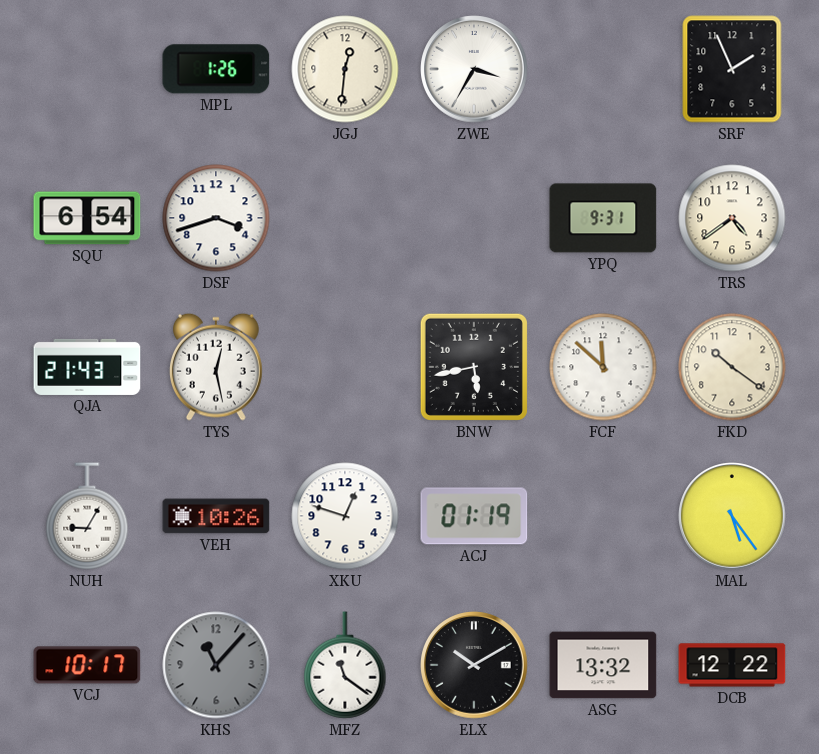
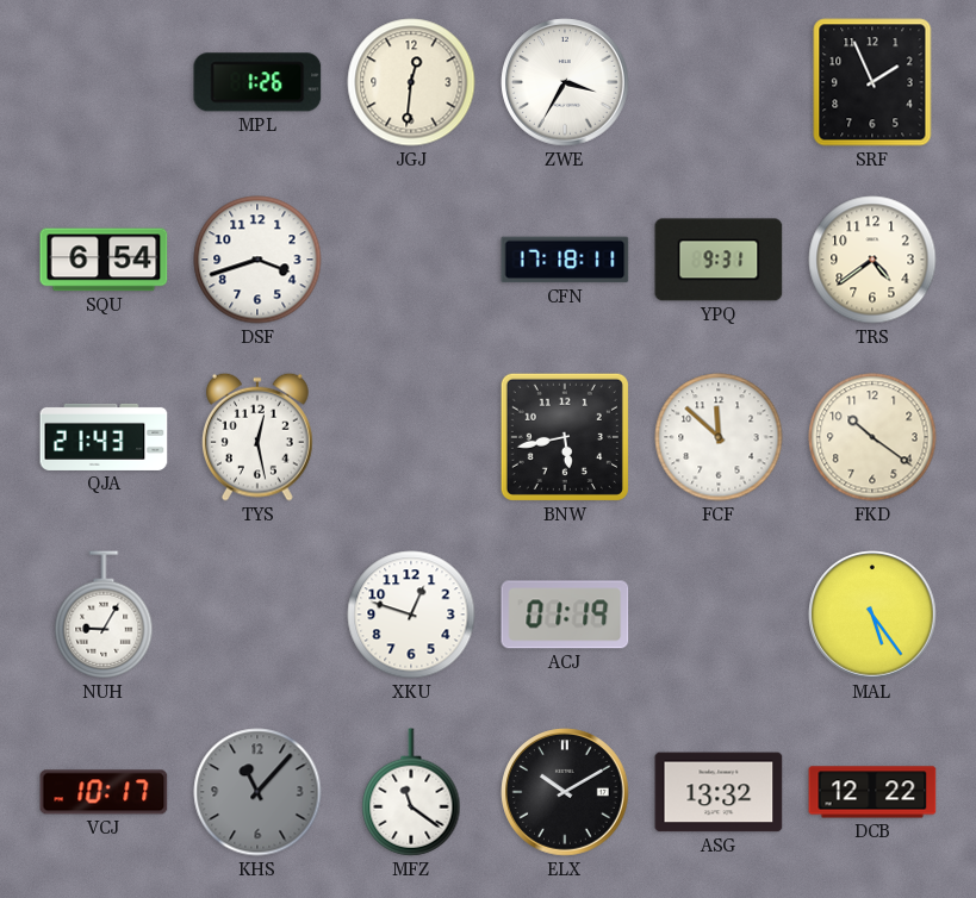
CFN: none -> 17:18 (565, 260)
VEH: 10:26 -> none (216, 516)
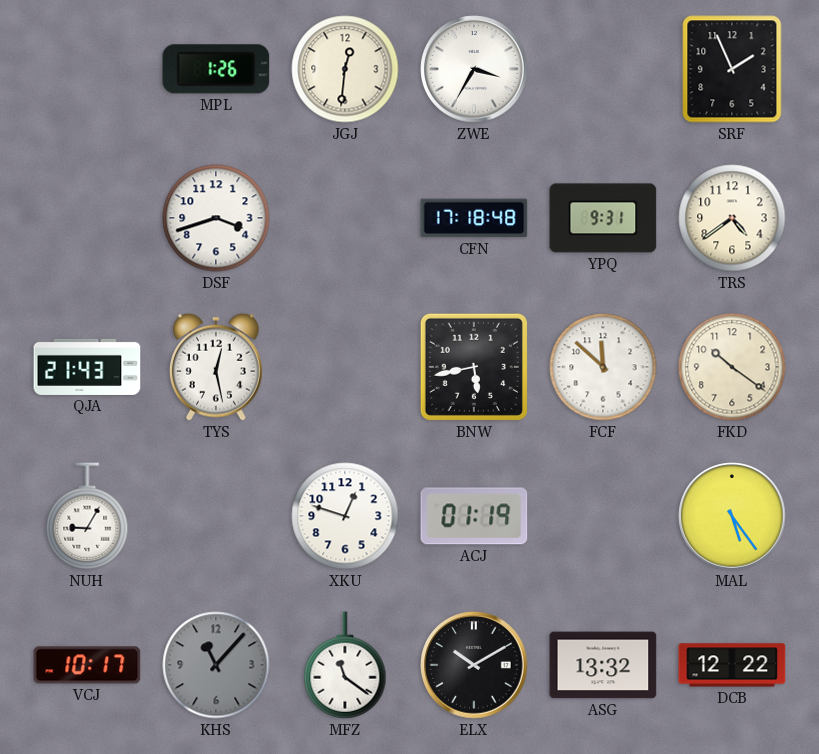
SQU: 6:54 -> none (104, 260)
CFN: 17:18:11 -> 17:18:48 (474, 218)
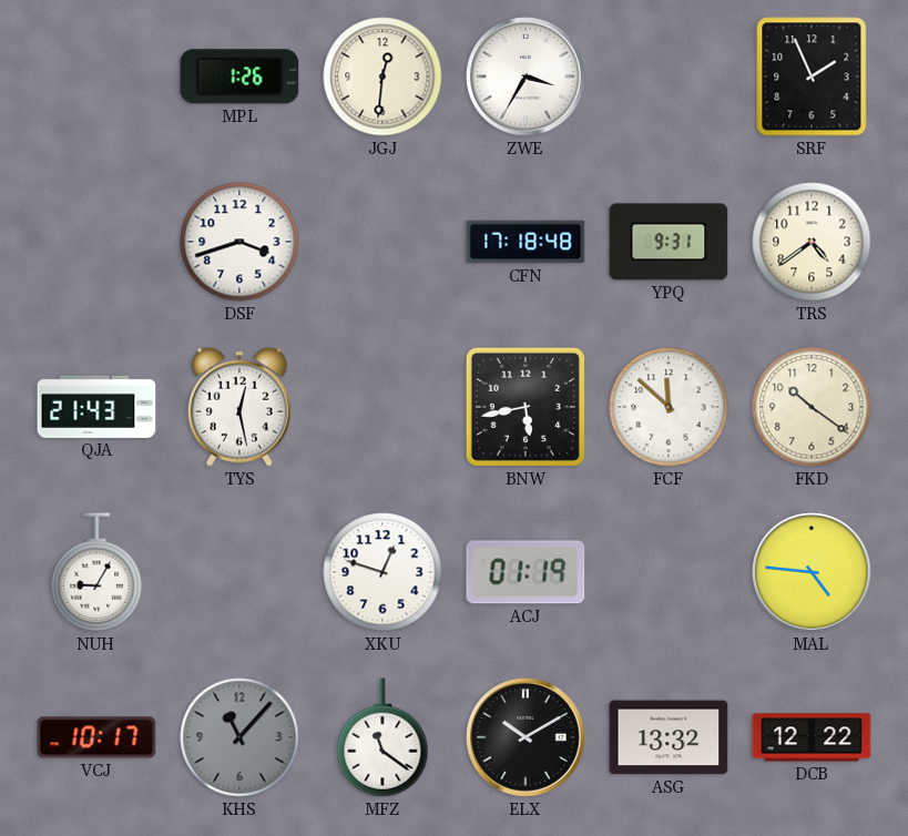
MAL: 5:24 -> 4:46 (812, 572)
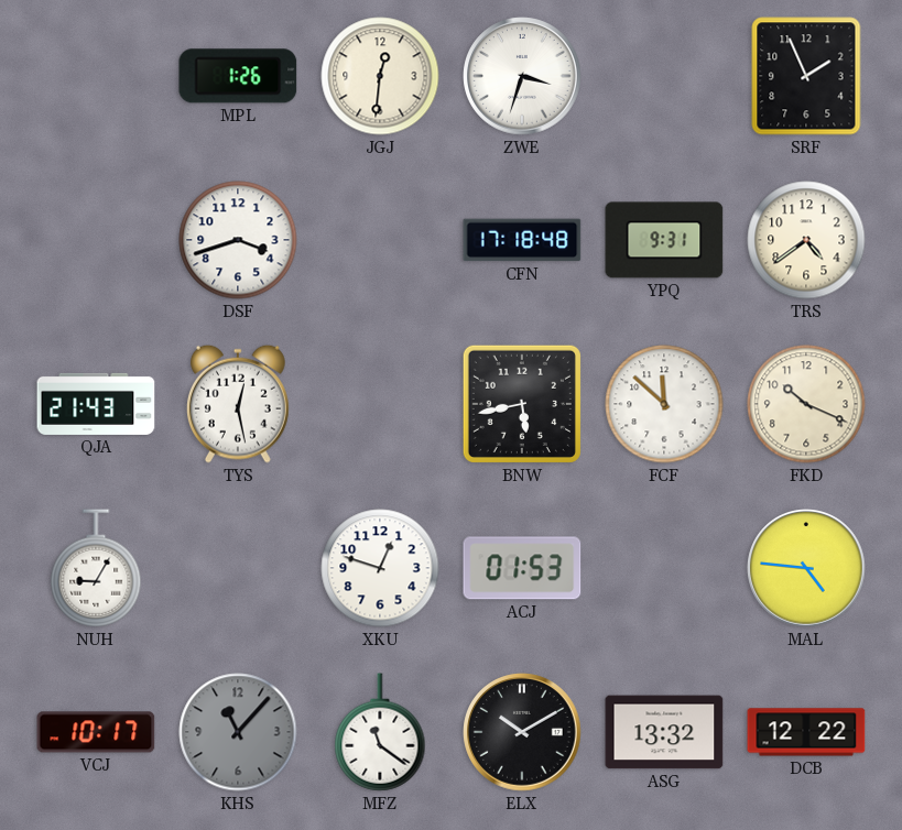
ZWE: 3:35 -> 3:33 (522, 76)
FKD: 10:21 -> 10:19 (806, 404)
ACJ: 01:19 -> 01:53 (522, 568)
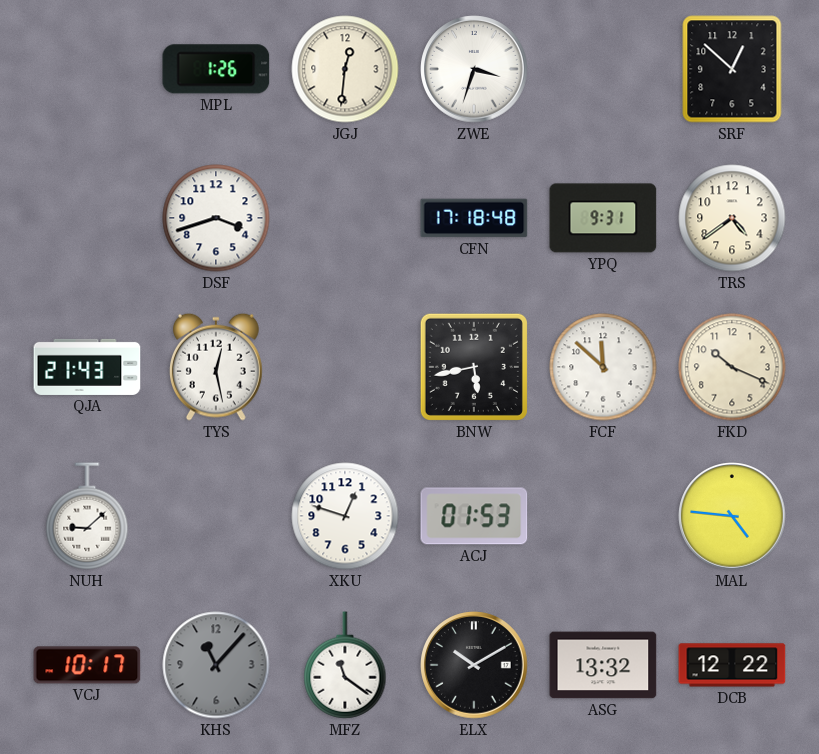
SRF: 1:56 -> 12:52 (732, 69)
NUH: 9:05 -> 9:08 (87, 516)
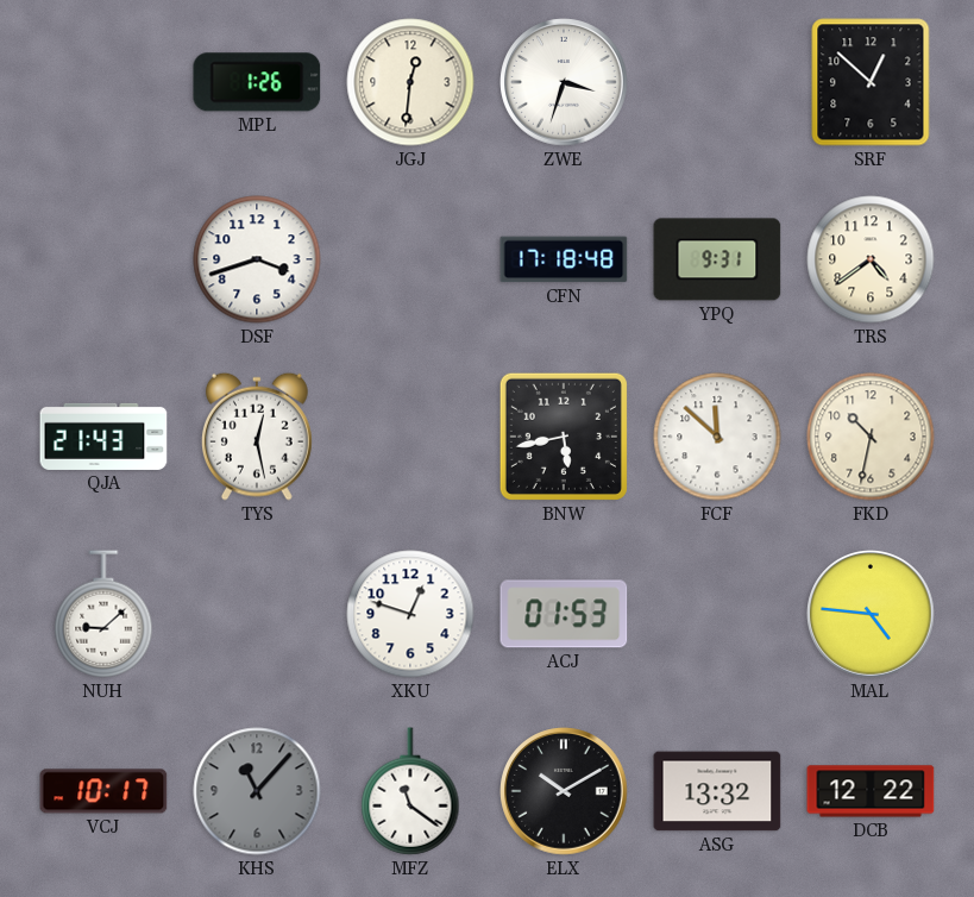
FKD: 10:19 -> 10:32 (871, 437)
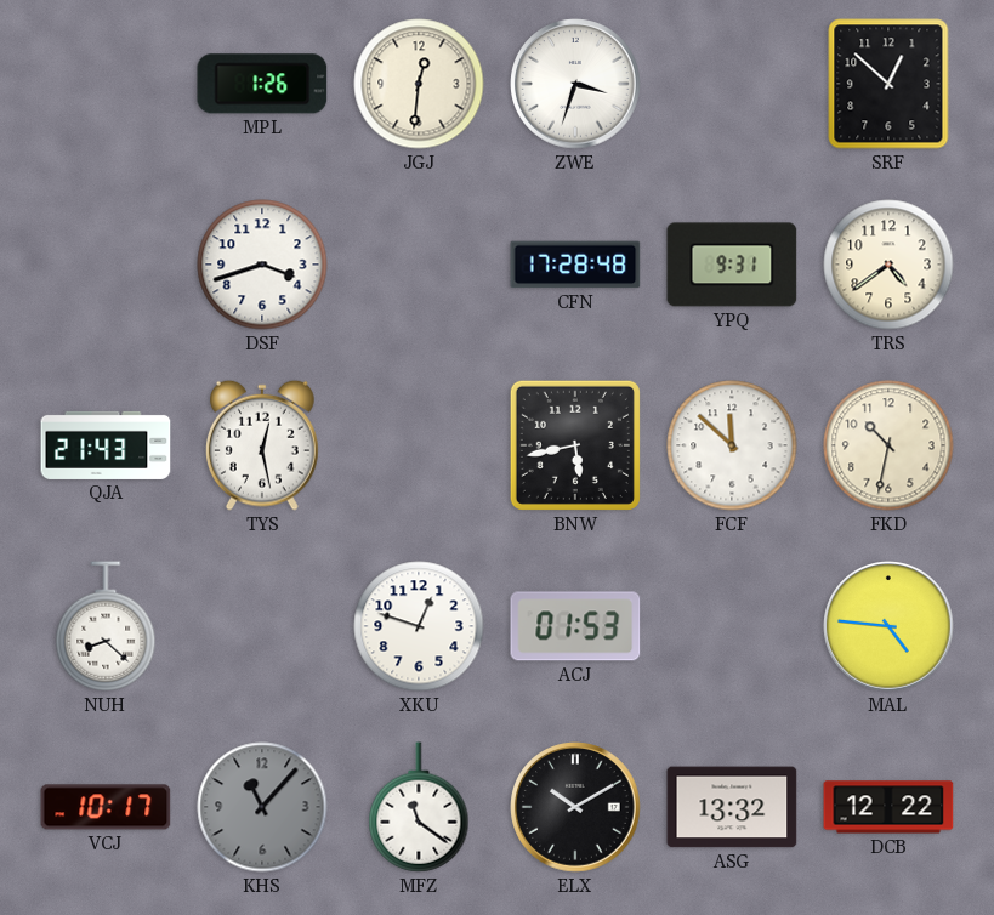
CFN: 17:18 -> 17:28 (575, 265)
NUH: 9:08 -> 8:22 (106, 626)
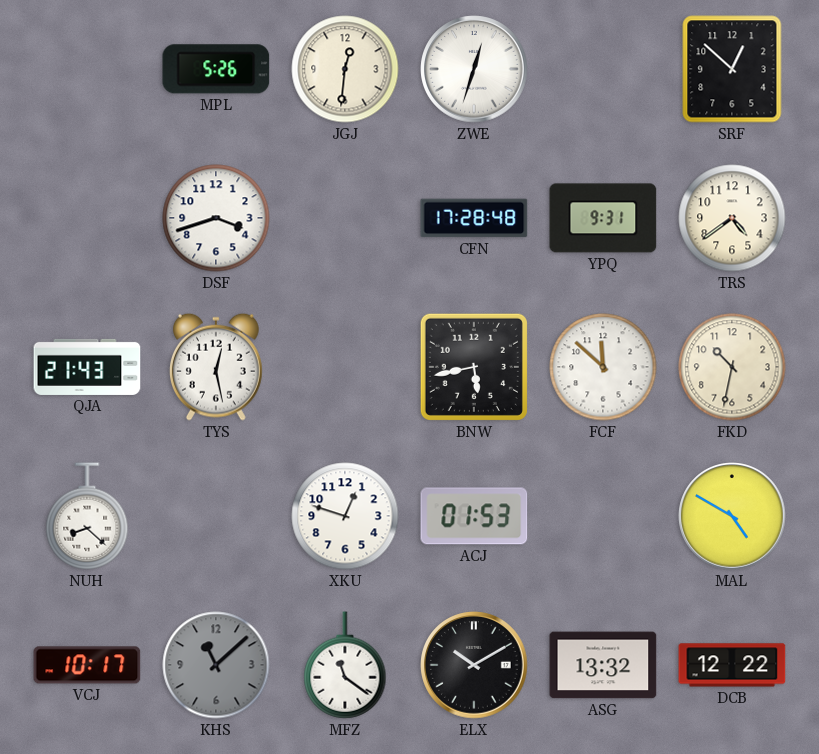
MPL: 1:26 -> 5:26 (216, 69)
ZWE: 3:33 -> 12:33 (474, 69)
MAL: 4:46 -> 4:50 (732, 516)
KHS: 11:07 -> 11:08 (216, 665)
